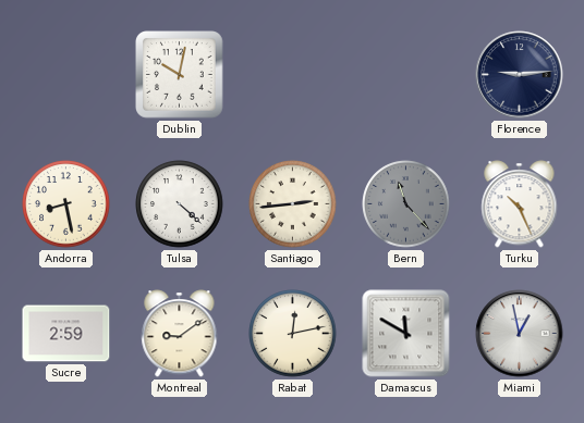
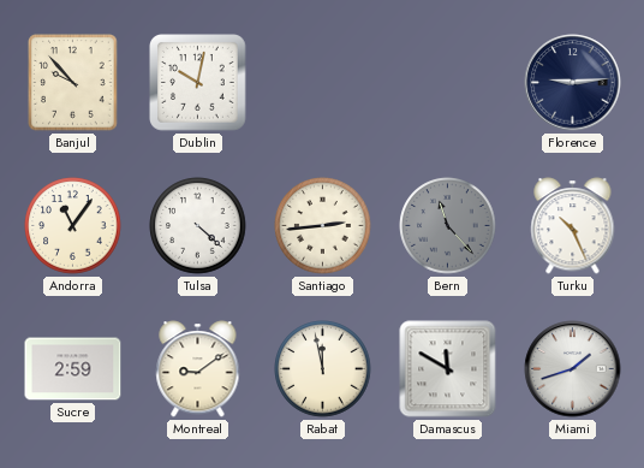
Banjul: none -> 9:53 (73, 83)
Andorra: 8:28 -> 11:06 (73, 226)
Rabat: 12:13 -> 11:58 (323, 369)
Miami: 12:58 -> 1:42 (573, 369)
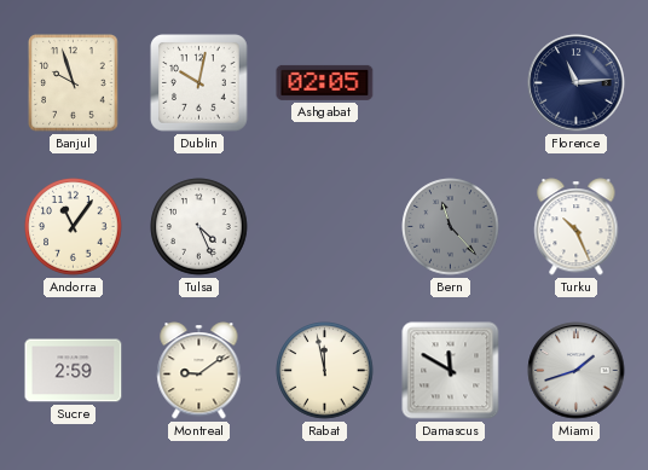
Banjul: 9:53 -> 9:57 (74, 83)
Ashgabat: none -> 02:05 (325, 82)
Florence: 9:14 -> 11:14 (577, 83)
Tulsa: 4:22 -> 4:26 (199, 227)
Santiago: 2:44 -> none (323, 226)
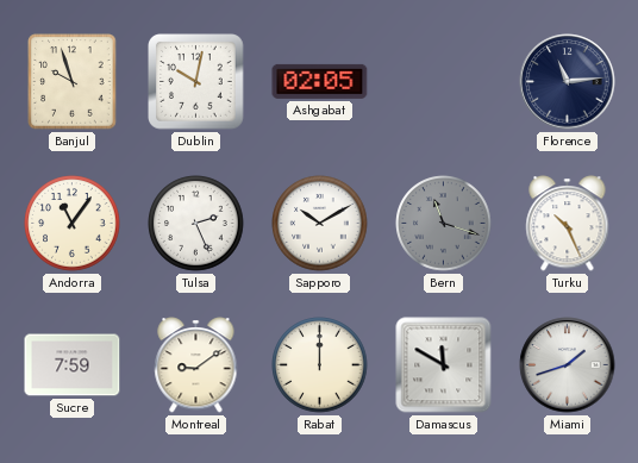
Tulsa: 4:26 -> 2:26 (196, 224)
Sapporo: none -> 10:10 (320, 224)
Bern: 11:23 -> 11:18 (444, 224)
Sucre: 2:59 -> 7:59 (73, 365)
Rabat: 11:58 -> 12:00 (320, 365)
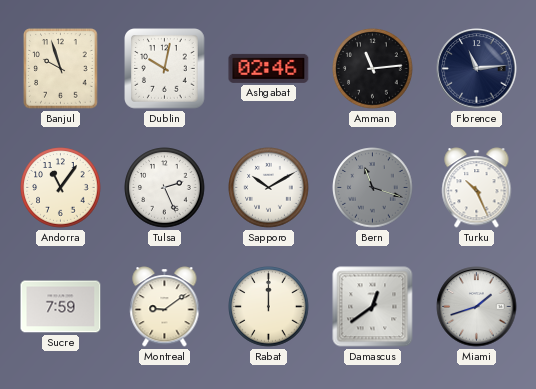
Ashgabat: 02:05 -> 02:46 (269, 68)
Amman: none -> 11:14 (373, 69)
Damascus: 11:50 -> 12:39 (373, 307)
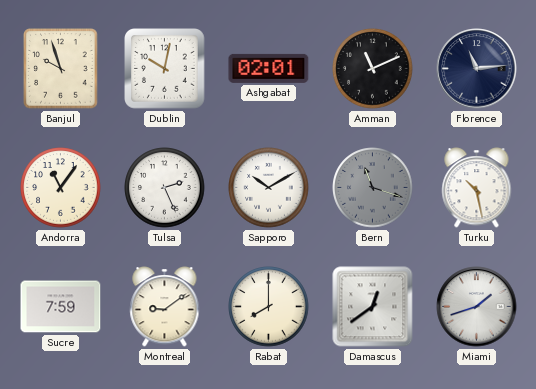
Ashgabat: 02:46 -> 02:01 (269, 68)
Amman: 11:14 -> 11:11 (373, 69)
Turku: 10:26 -> 10:28 (477, 188)
Rabat: 12:00 -> 8:00 (269, 307)
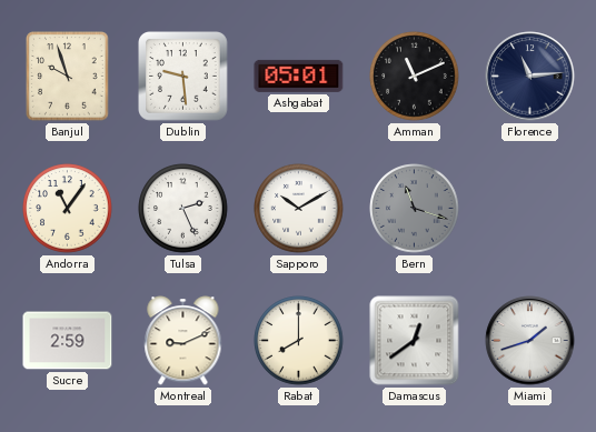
Dublin: 10:02 -> 9:29 (183, 77)
Ashgabat: 02:01 -> 05:01 (299, 76)
Turku: 10:28 -> none (477, 188)
Sucre: 7:59 -> 2:59 (68, 341)
Montreal: 9:09 -> 9:11 (183, 341)
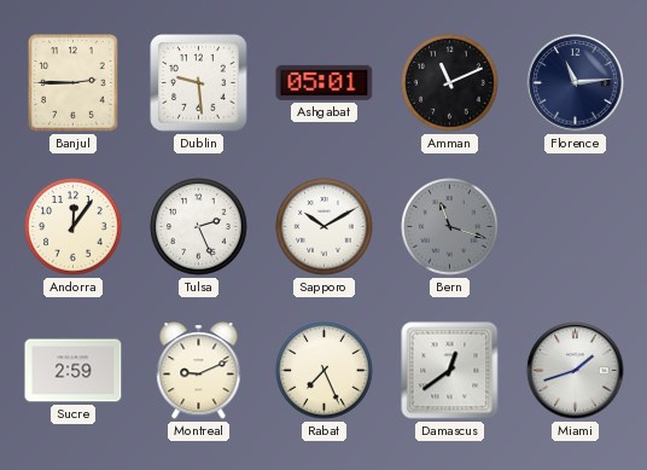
Banjul: 9:57 -> 2:45 (74, 83)
Andorra: 11:06 -> 12:06 (74, 227)
Rabat: 8:00 -> 7:26 (325, 371)
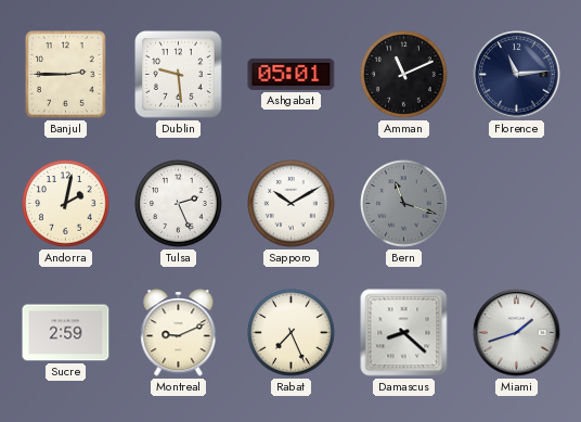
Andorra: 12:06 -> 2:02 (66, 204)
Damascus: 12:39 -> 8:22 (404, 333)
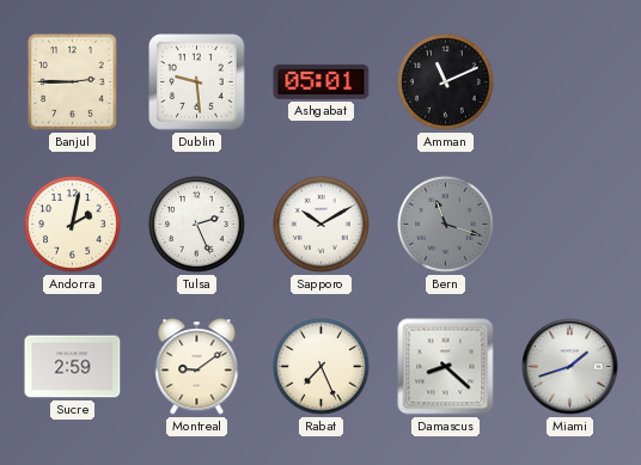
Florence: 11:14 -> none (517, 75)
Montreal: 9:11 -> 9:09 (197, 367)
